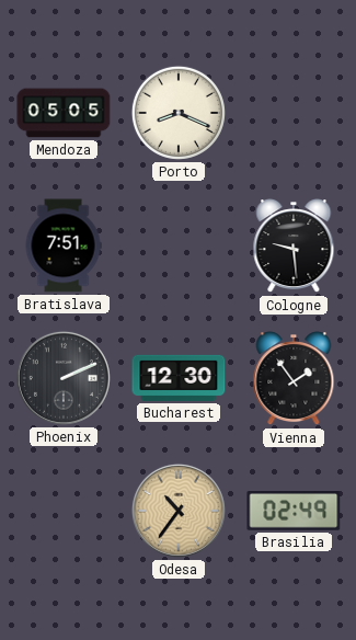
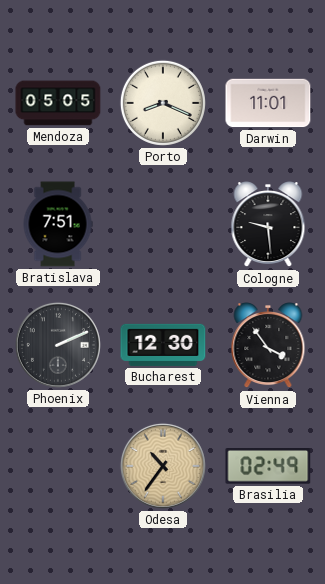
Darwin: none -> 11:01 (268, 103)
Vienna: 1:54 -> 3:54 (268, 346)
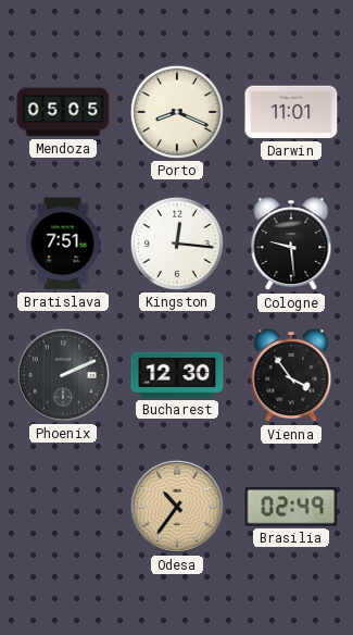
Kingston: none -> 12:16 (177, 244)
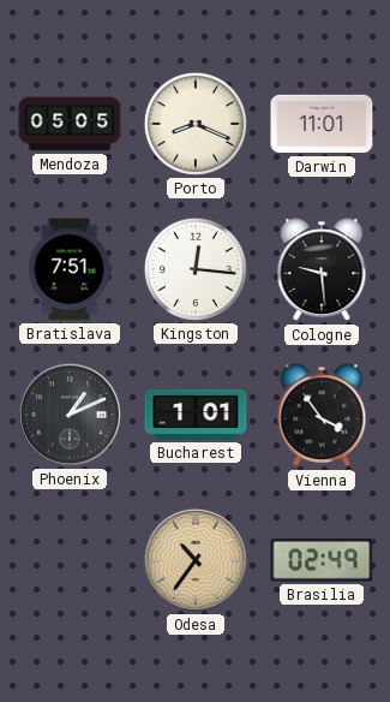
Phoenix: 2:11 -> 1:11 (70, 415)
Bucharest: 12:30 -> 1:01 (196, 415)
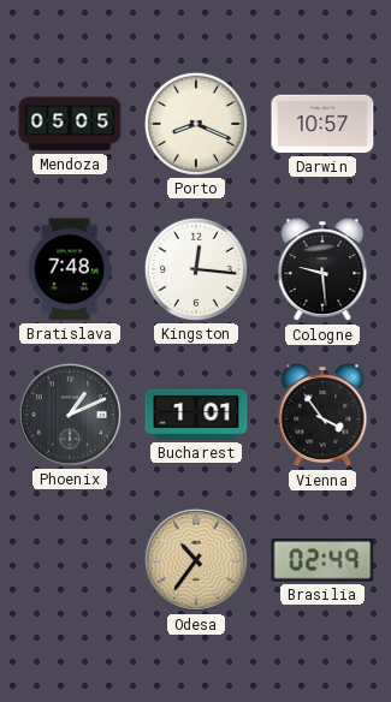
Darwin: 11:01 -> 10:57 (322, 124)
Bratislava: 7:51 -> 7:48 (70, 269)
